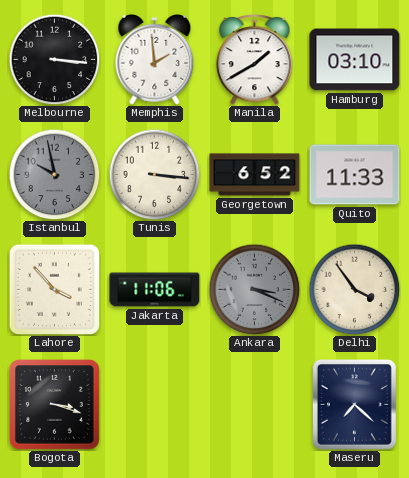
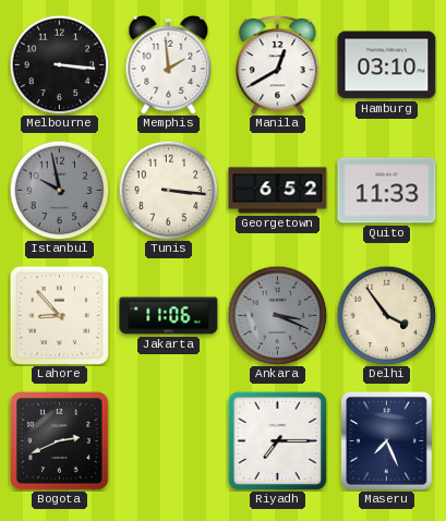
Manila: 1:40 -> 12:40 (278, 64)
Lahore: 3:53 -> 8:53 (59, 315)
Bogota: 3:18 -> 2:41 (60, 441)
Riyadh: none -> 7:15 (277, 440)
Maseru: 7:22 -> 7:26 (386, 440)
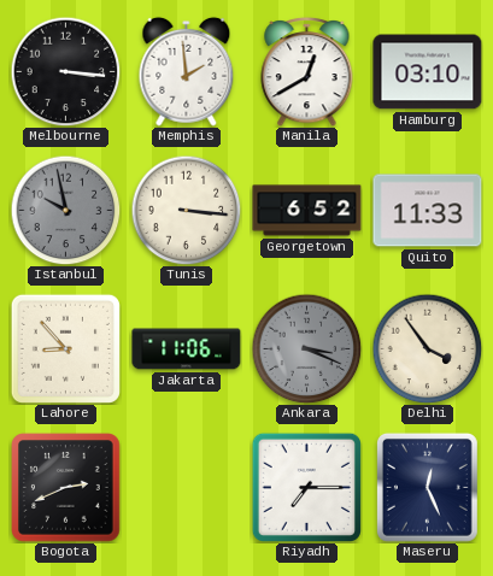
Maseru: 7:26 -> 12:26 (427, 487)
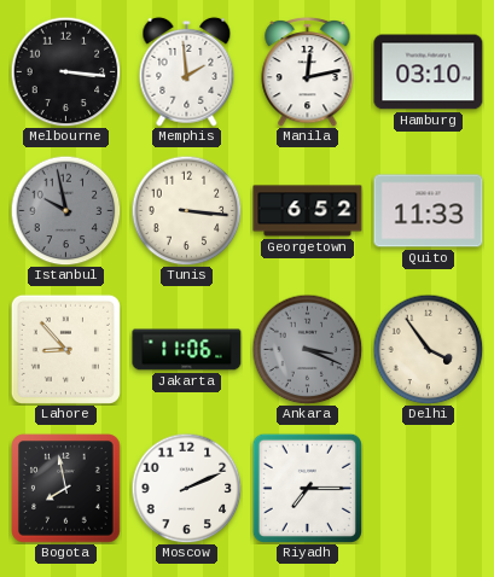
Manila: 12:40 -> 12:13 (308, 71)
Bogota: 2:41 -> 7:58 (66, 489)
Moscow: none -> 2:11 (186, 488)
Maseru: 12:26 -> none (427, 487)
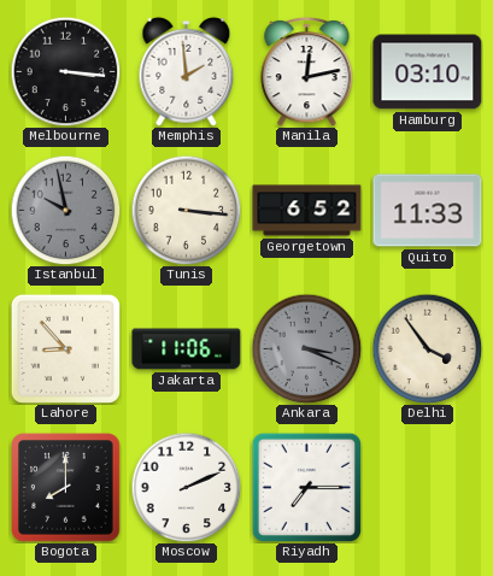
Bogota: 7:58 -> 8:00 (66, 488)
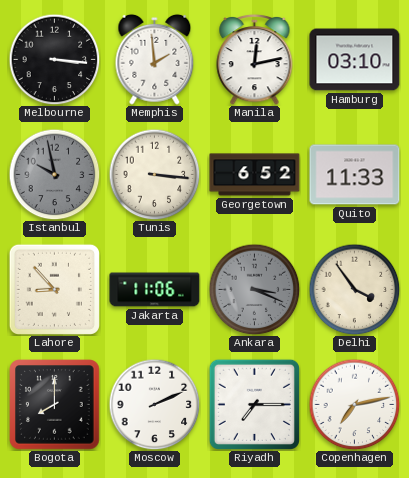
Copenhagen: none -> 7:13 (354, 404)
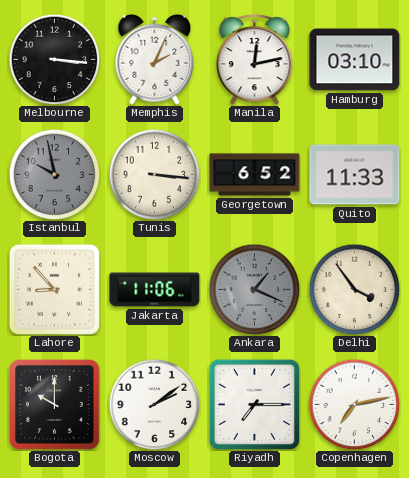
Memphis: 1:59 -> 2:04 (155, 59)
Ankara: 3:19 -> 1:19 (254, 289)
Bogota: 8:00 -> 10:00 (55, 405)
Moscow: 2:11 -> 2:09 (154, 404)
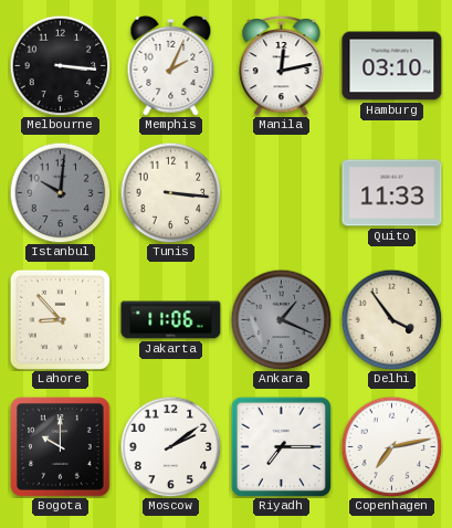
Istanbul: 9:58 -> 10:01 (60, 192)
Georgetown: 6:52 -> none (255, 175)
